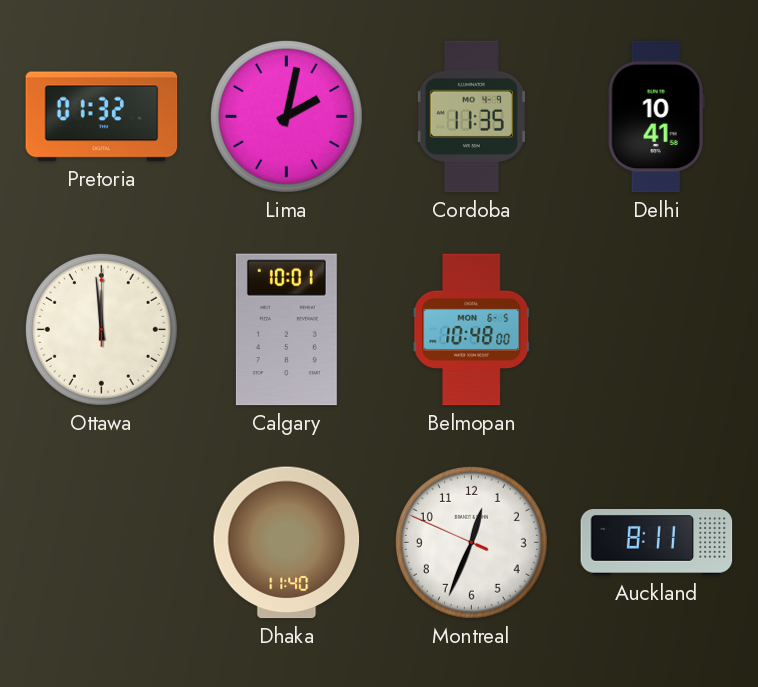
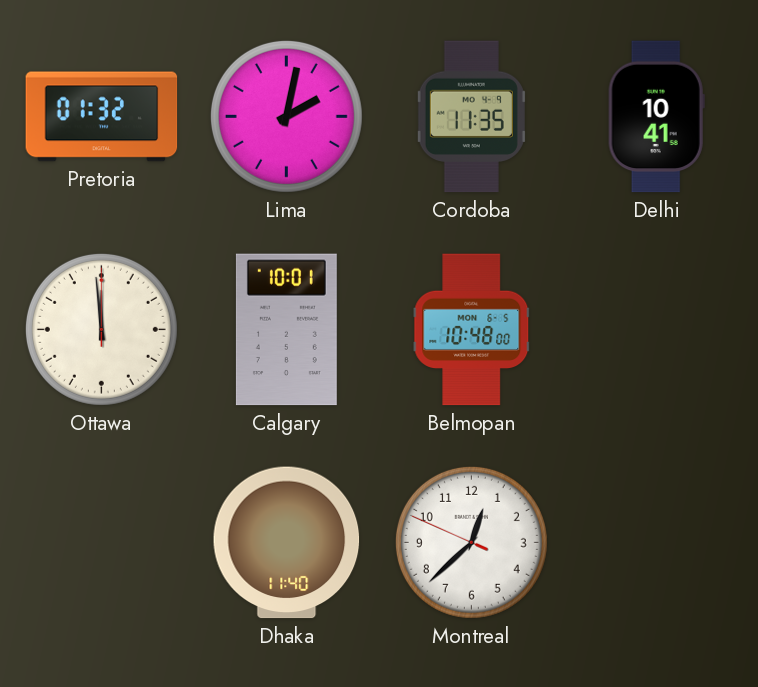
Montreal: 12:33 -> 12:37 (471, 542)
Auckland: 8:11 -> none (657, 543)
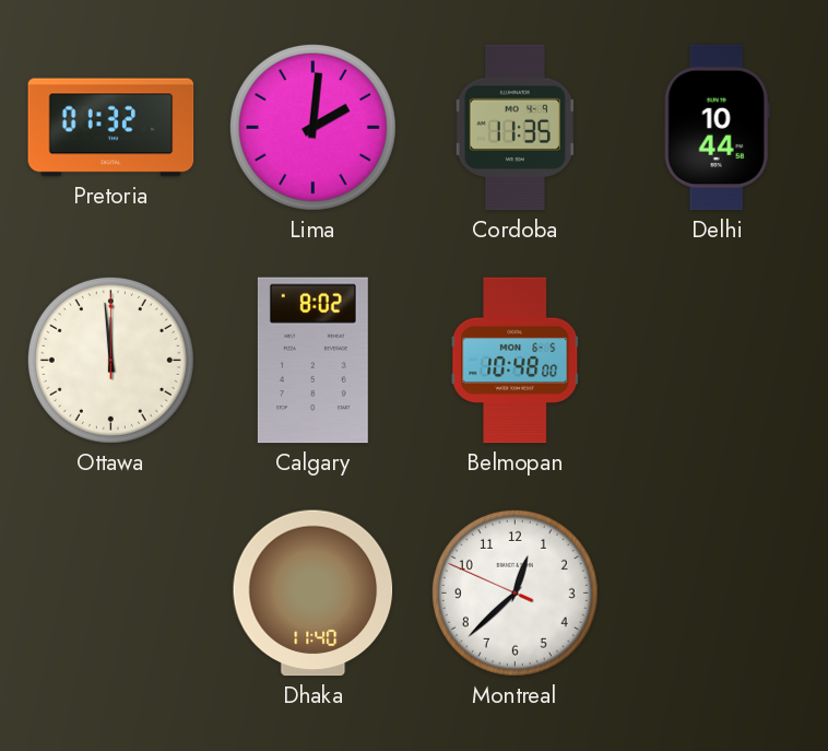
Lima: 2:02 -> 2:01 (312, 127)
Delhi: 10:41 -> 10:44 (717, 128)
Calgary: 10:01 -> 8:02 (312, 361)
